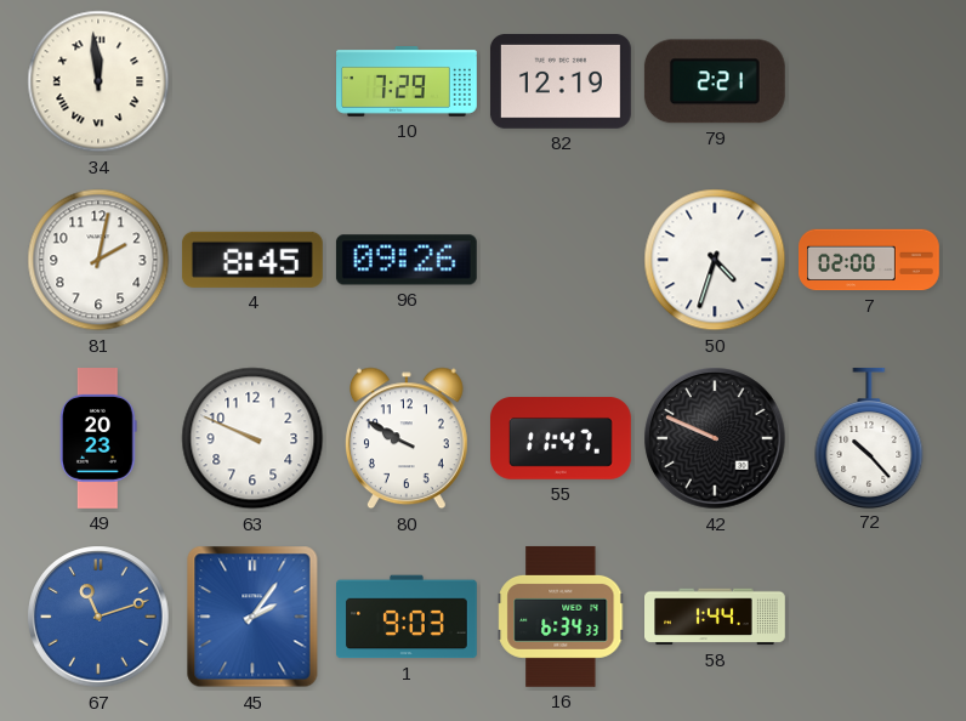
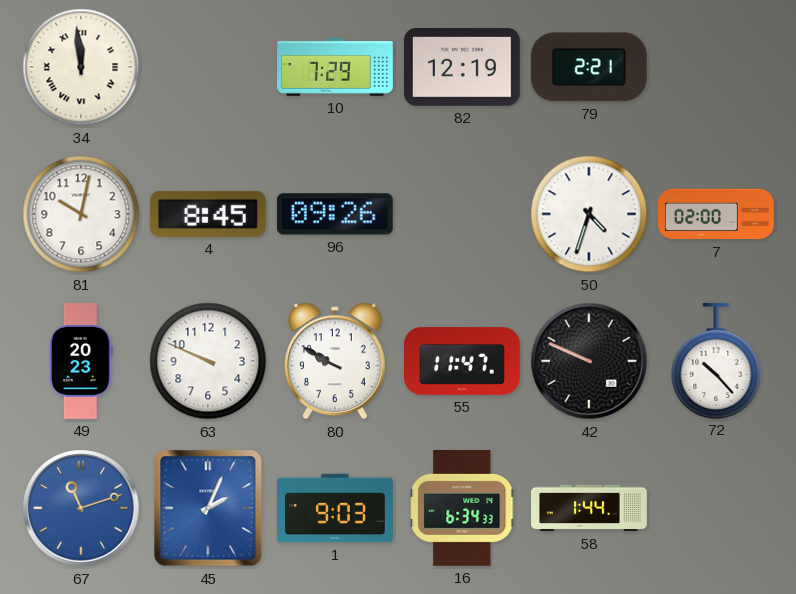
81: 2:02 -> 10:02 (81, 214)
45: 2:06 -> 2:04 (208, 508)
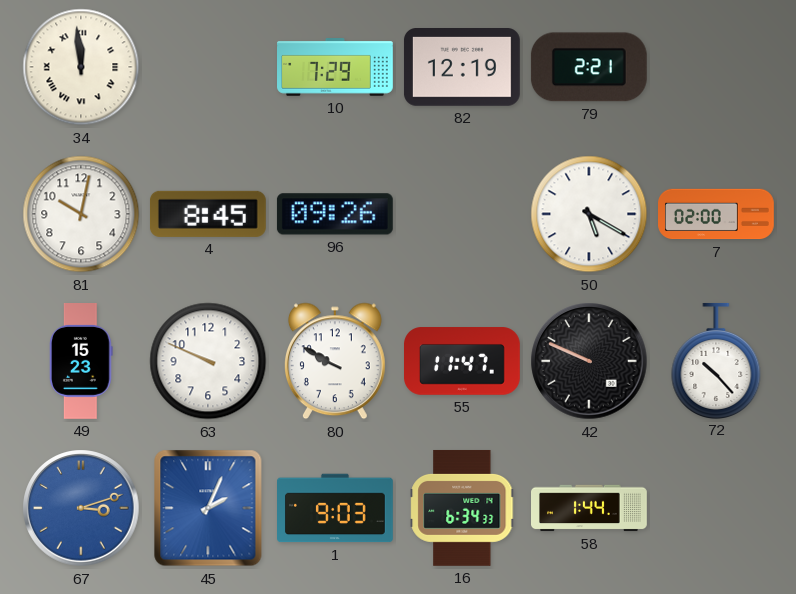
50: 4:33 -> 5:20 (589, 214)
49: 20:23 -> 15:23 (81, 362)
67: 11:12 -> 3:12 (81, 508)
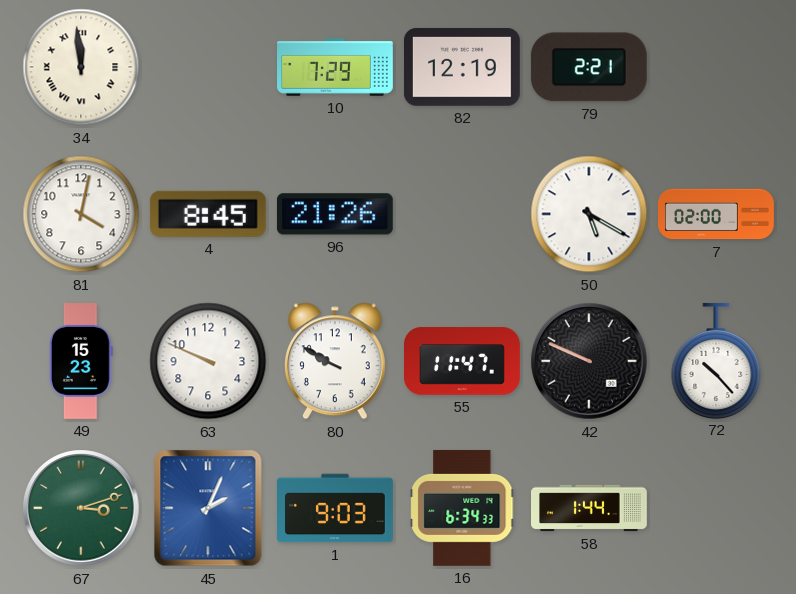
81: 10:02 -> 4:02 (81, 214)
96: 09:26 -> 21:26 (335, 214)
67 dial: blue -> green (81, 508)
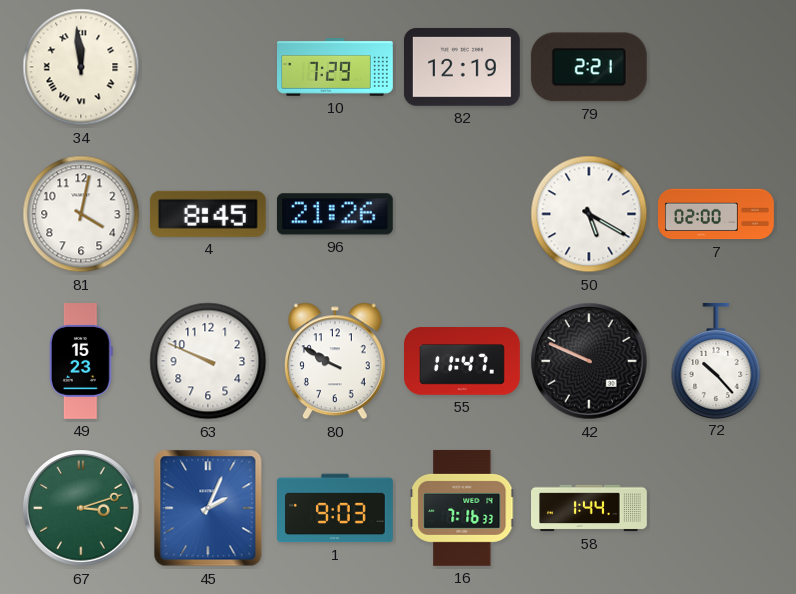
16: 6:34 -> 7:16 (462, 508)
